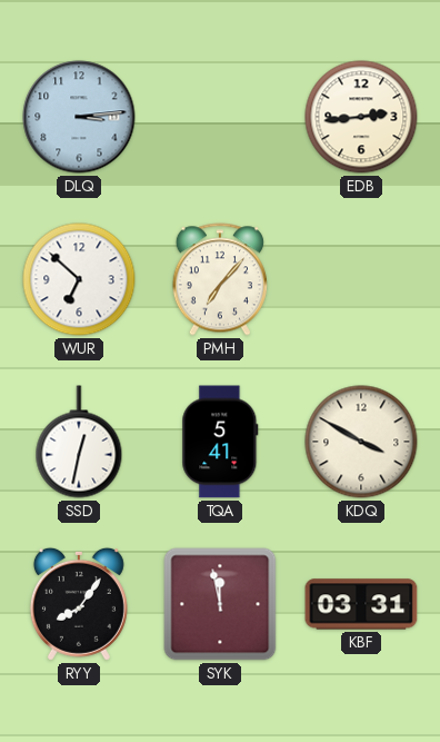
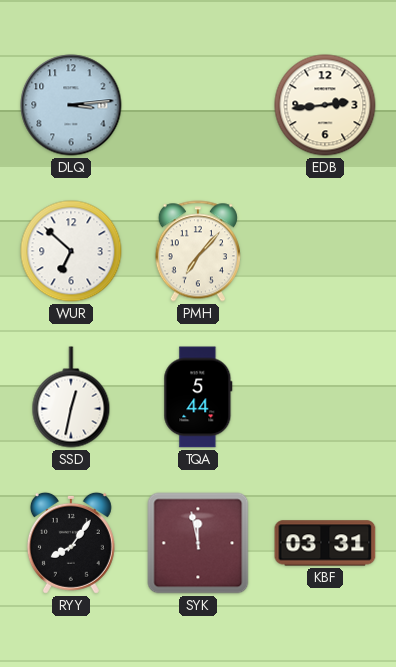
TQA: 5:41 -> 5:44 (198, 397)
KDQ: 3:50 -> none (361, 442)
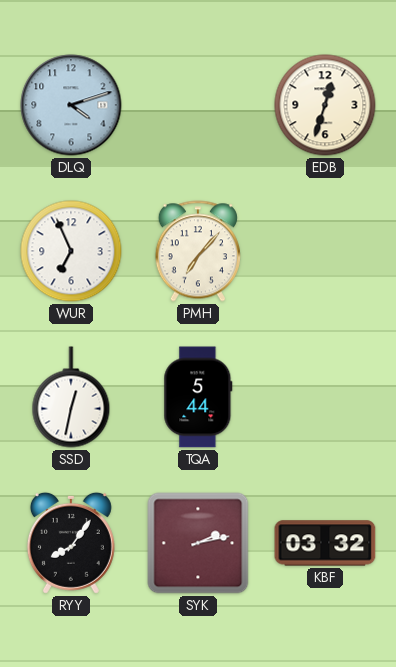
DLQ: 3:14 -> 4:12 (71, 105)
EDB: 2:44 -> 12:33 (325, 105)
WUR: 6:52 -> 6:56 (71, 251)
SYK: 11:58 -> 2:13 (198, 543)
KBF: 03:31 -> 03:32 (325, 543)
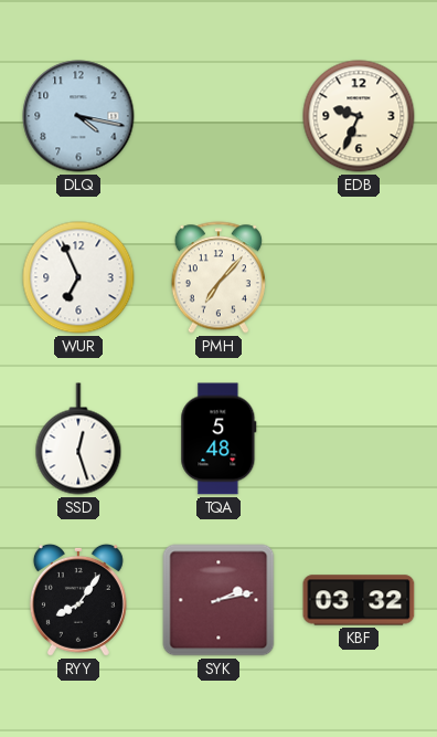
DLQ: 4:12 -> 4:17 (78, 116)
EDB: 12:33 -> 9:34 (359, 116)
SSD: 12:32 -> 12:27 (78, 439)
TQA: 5:44 -> 5:48 (218, 439)
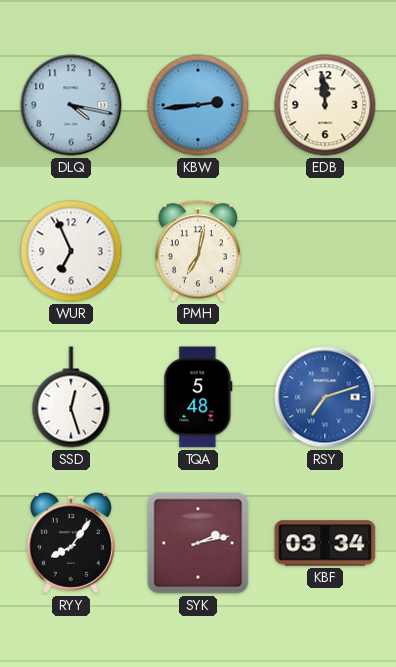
KBW: none -> 2:44 (198, 105)
EDB: 9:34 -> 11:59 (325, 105)
PMH: 7:07 -> 7:02 (198, 251)
RSY: none -> 7:12 (325, 397)
KBF: 03:32 -> 03:34 (325, 543)
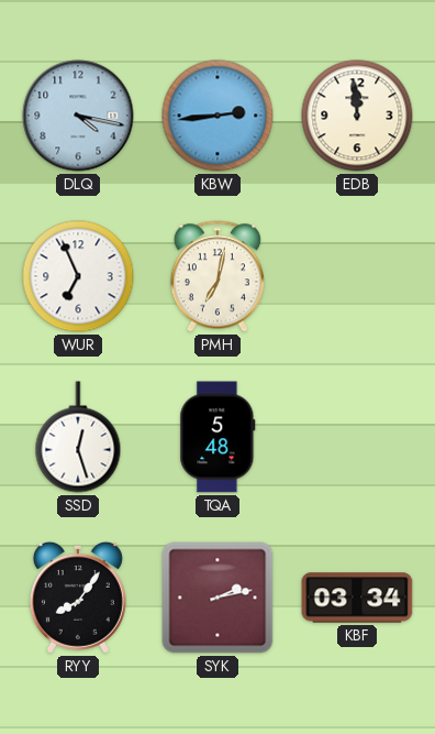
RSY: 7:12 -> none (325, 397)
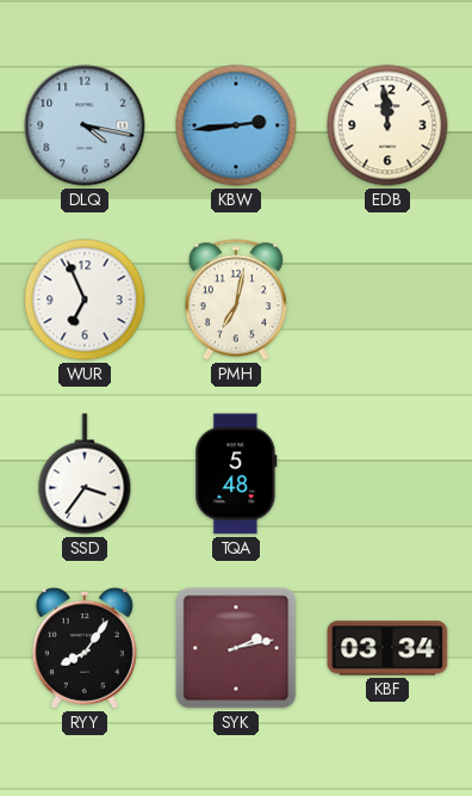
SSD: 12:27 -> 3:36 (85, 474)
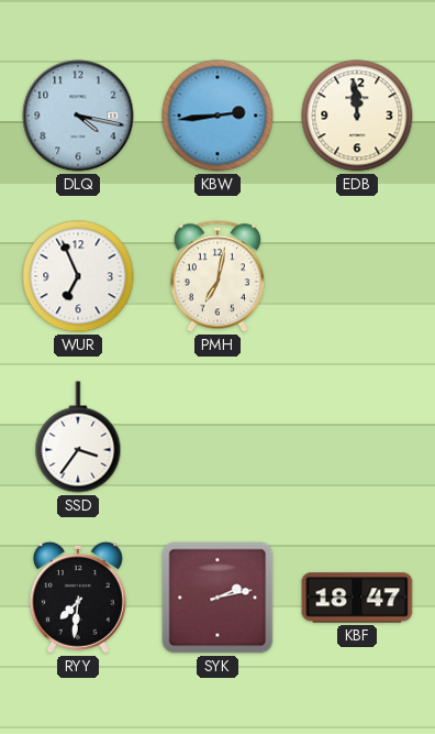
TQA: 5:48 -> none (236, 474)
RYY: 8:06 -> 7:31 (78, 598)
KBF: 03:34 -> 18:47 (357, 598)
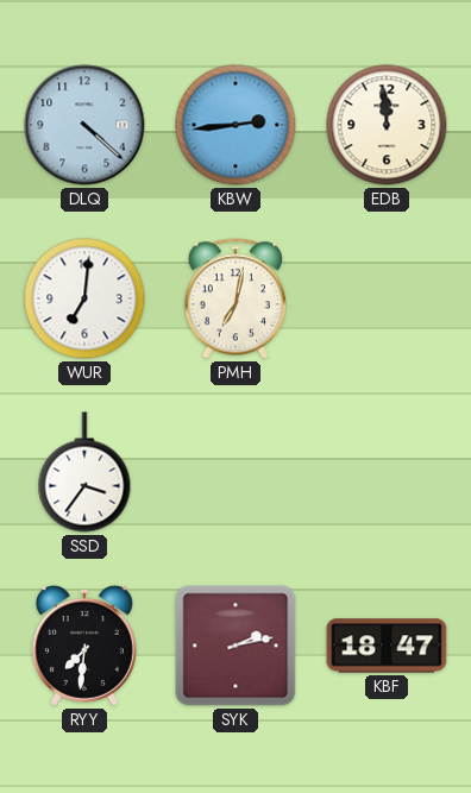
DLQ: 4:17 -> 4:22 (84, 125)
WUR: 6:56 -> 7:01 (84, 298)
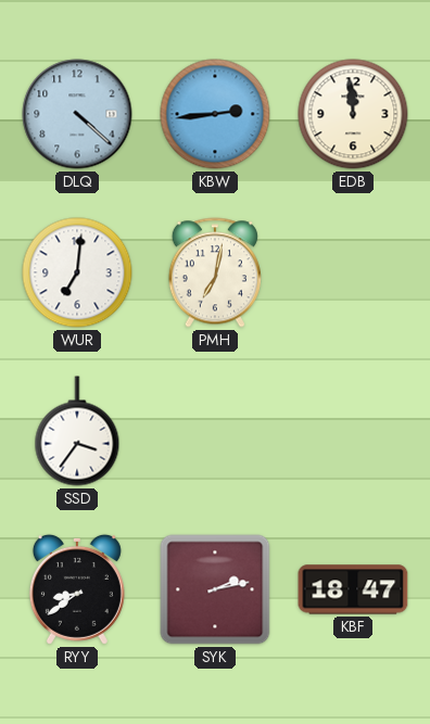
RYY: 7:31 -> 8:39 (77, 589)
